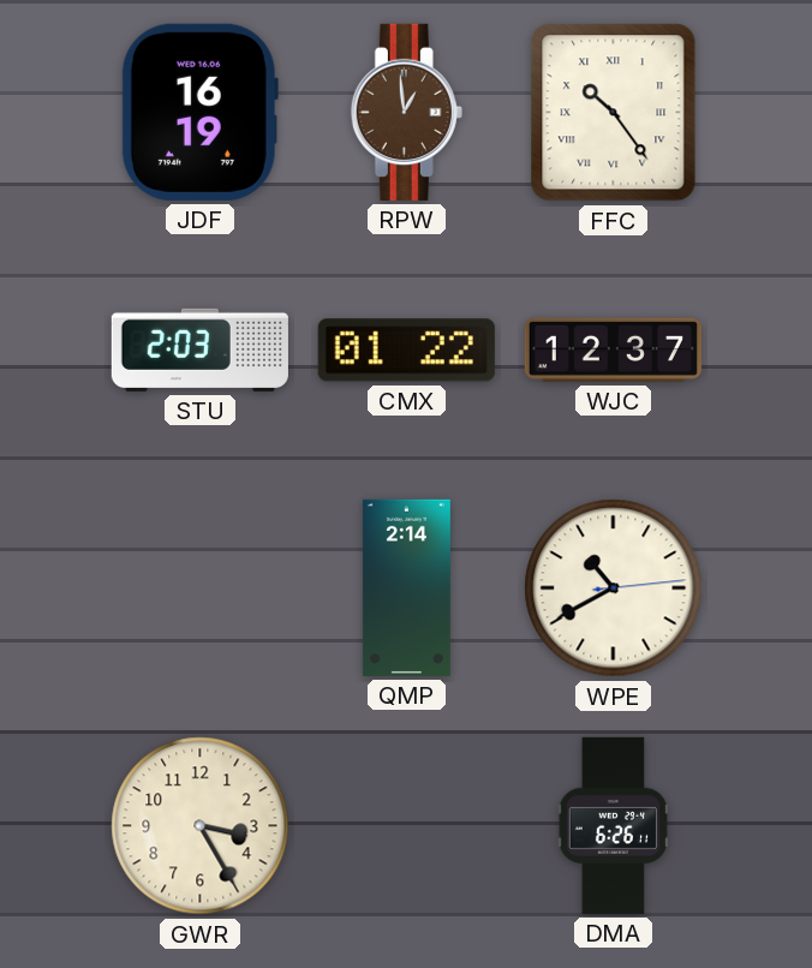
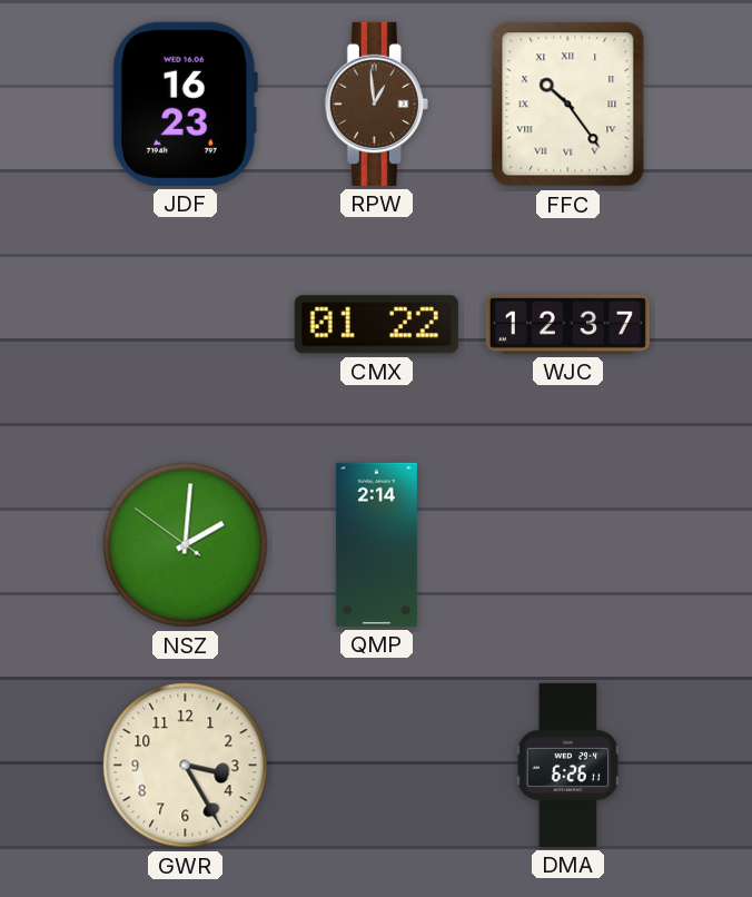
JDF: 16:19 -> 16:23 (185, 103)
STU: 2:03 -> none (199, 349)
NSZ: none -> 2:00 (186, 545)
WPE: 10:40 -> none (614, 588)
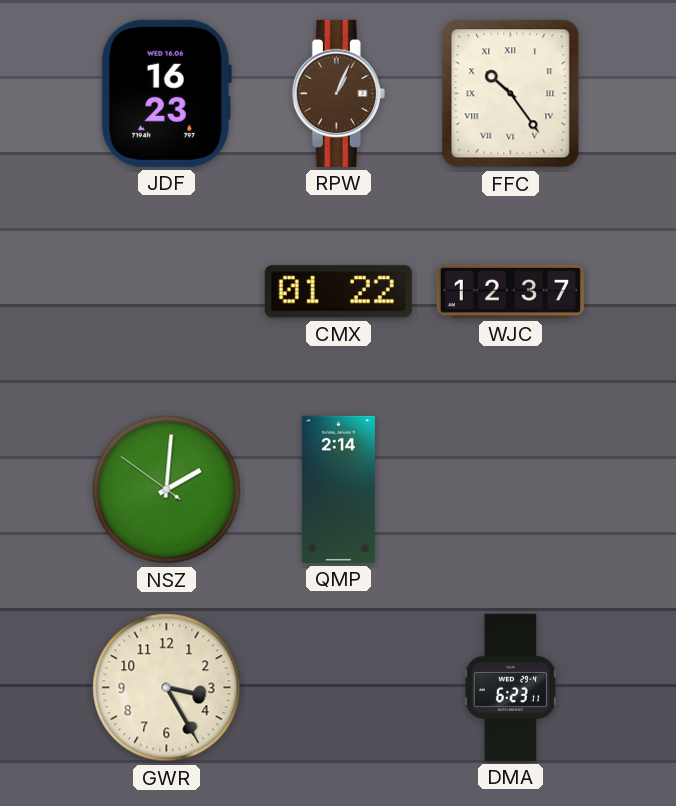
RPW: 12:59 -> 1:04 (338, 93)
DMA: 6:26 -> 6:23 (511, 687)
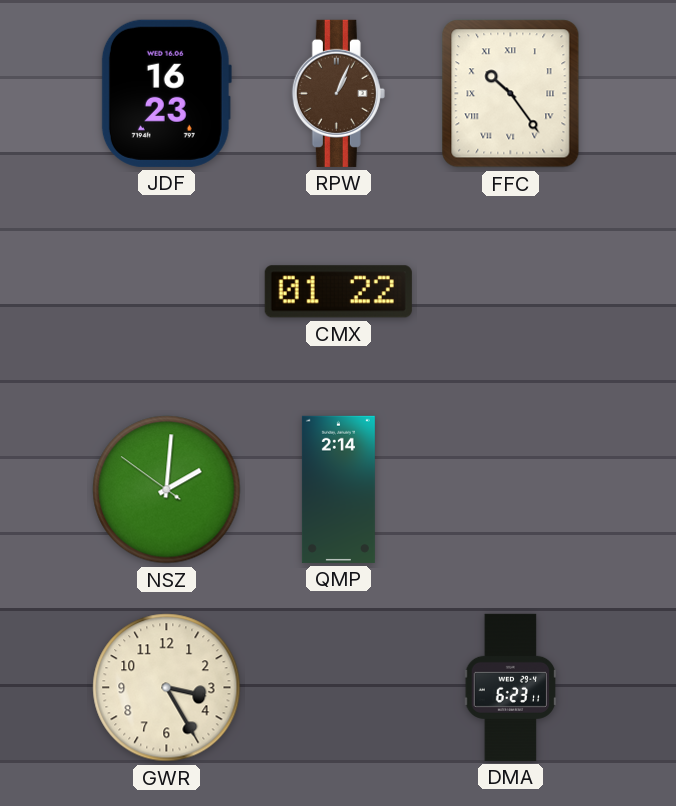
WJC: 12:37 -> none (510, 291)
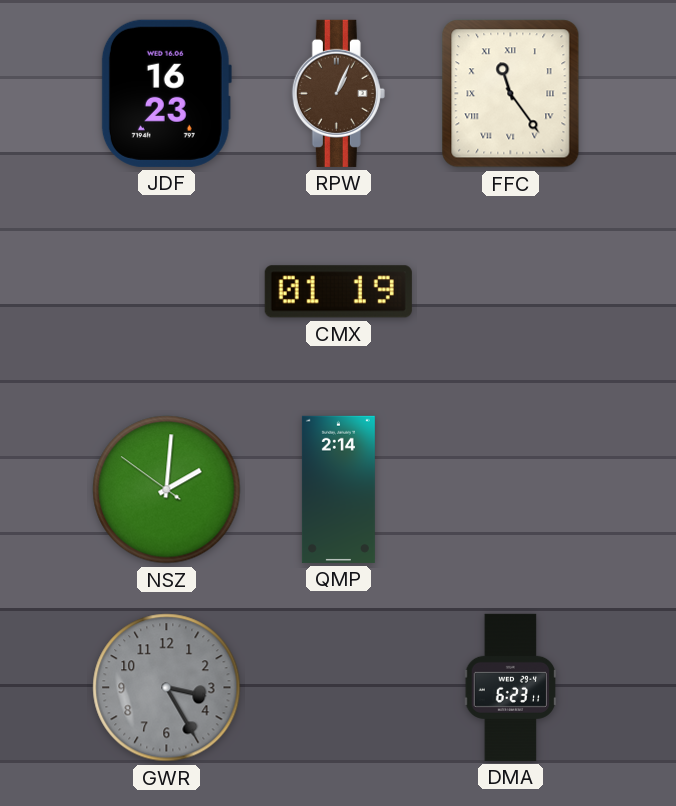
FFC: 10:24 -> 11:24 (511, 94)
CMX: 01:22 -> 01:19 (338, 292)
GWR dial: cream -> grey (167, 688)
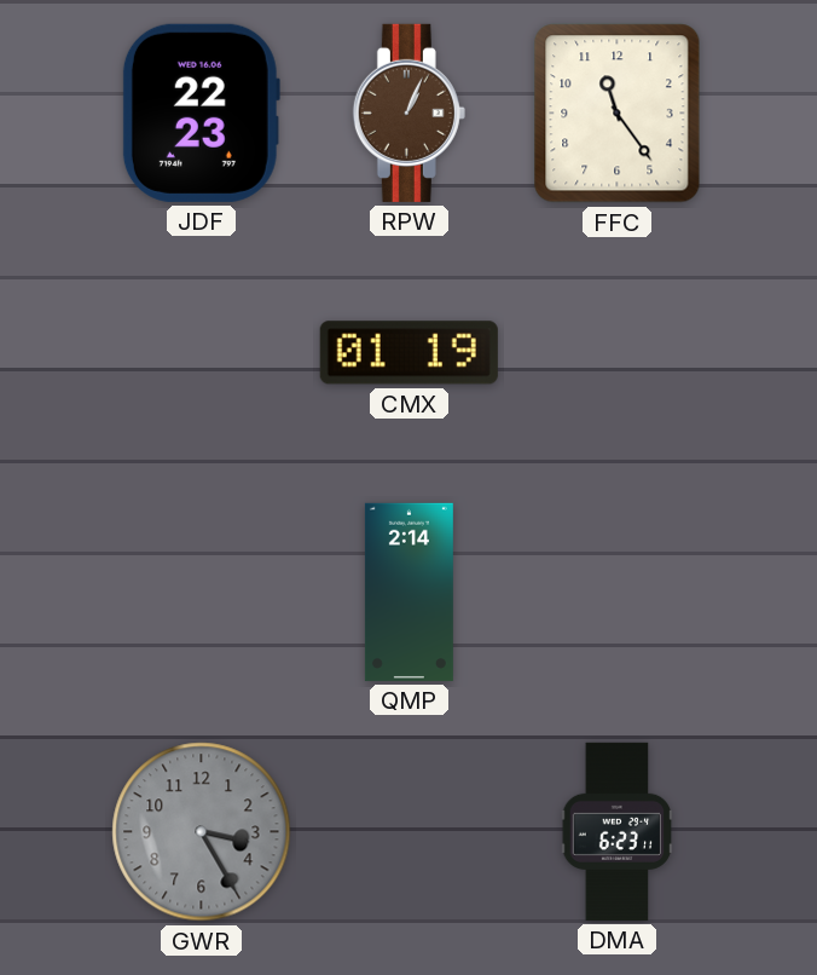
JDF: 16:23 -> 22:23 (201, 112)
FFC numerals: Roman -> Arabic (618, 114)
NSZ: 2:00 -> none (167, 490)
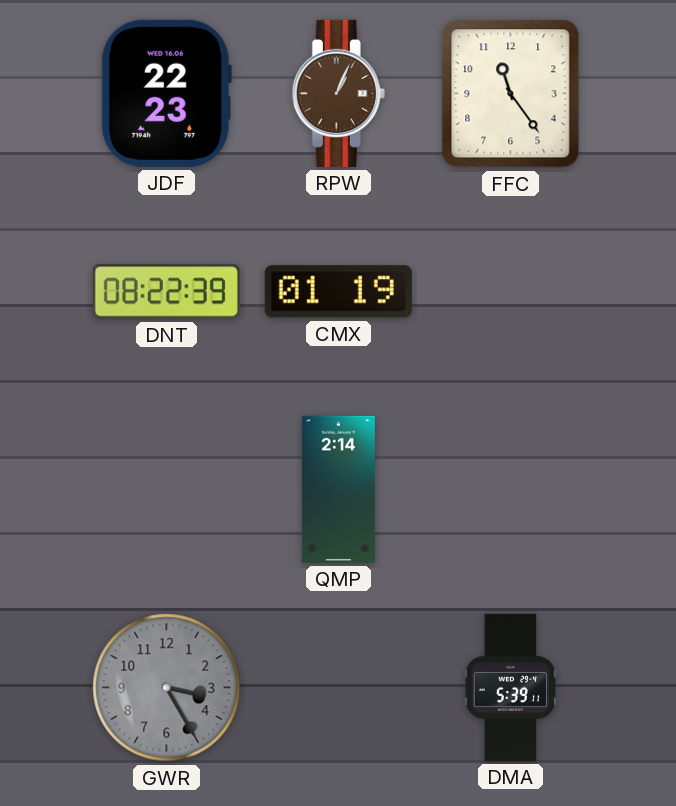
DNT: none -> 08:22 (166, 292)
DMA: 6:23 -> 5:39 (511, 687)
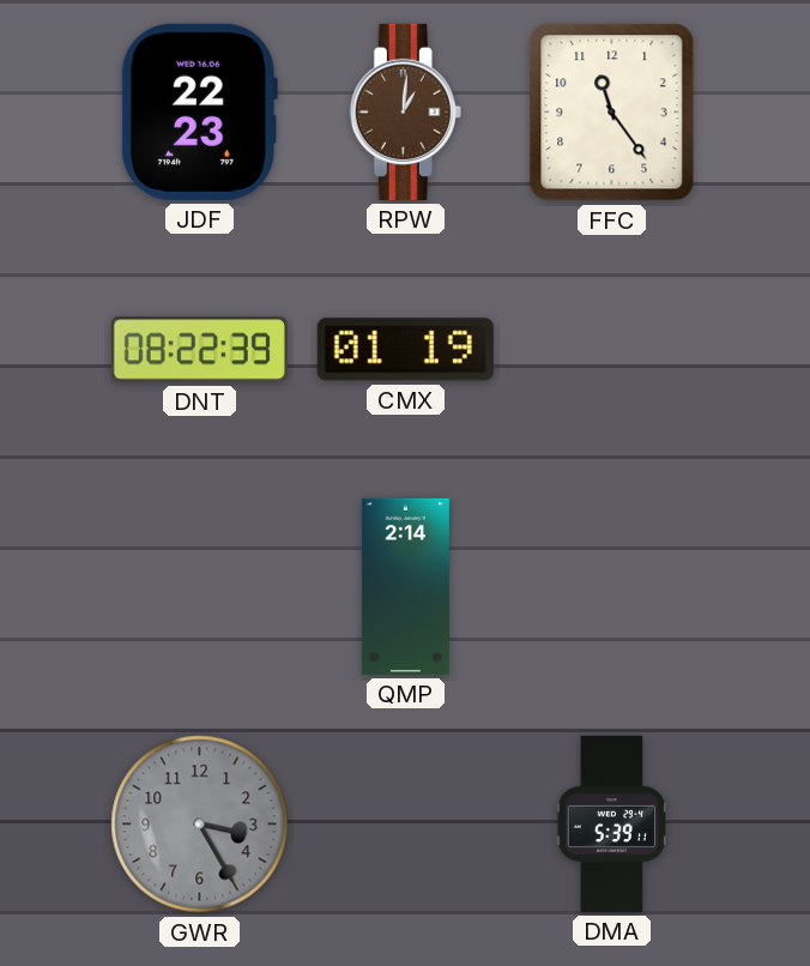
RPW: 1:04 -> 1:01 (405, 111)
